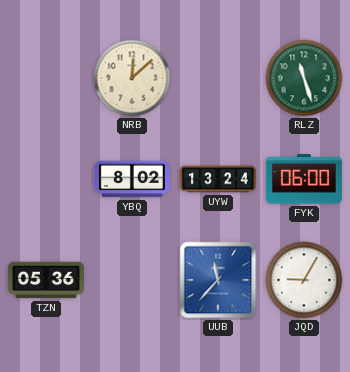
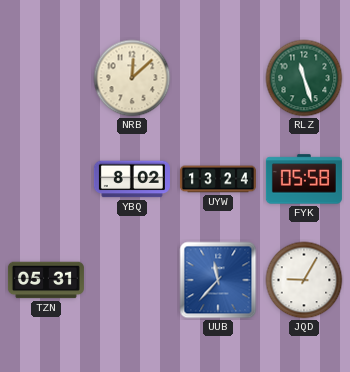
FYK: 06:00 -> 05:58 (304, 179)
TZN: 05:36 -> 05:31 (46, 280)
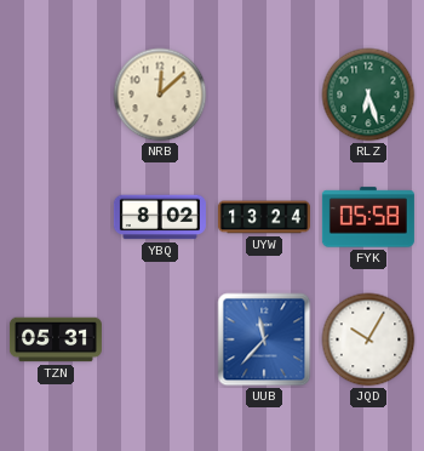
RLZ: 11:27 -> 6:27 (368, 95)
JQD: 9:05 -> 10:05 (368, 339)
